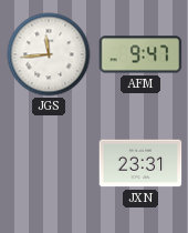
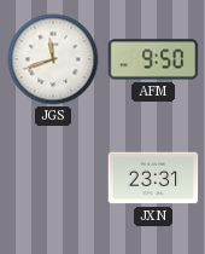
JGS: 11:44 -> 11:42 (53, 59)
AFM: 9:47 -> 9:50 (153, 59)
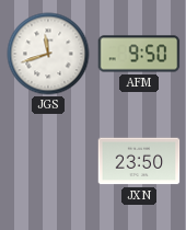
JXN: 23:31 -> 23:50 (139, 161)
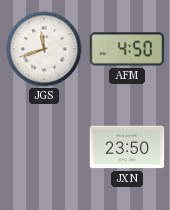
AFM: 9:50 -> 4:50 (127, 49)
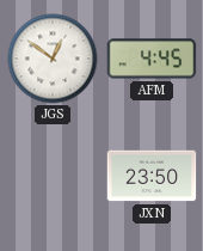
JGS: 11:42 -> 12:51 (53, 59)
AFM: 4:50 -> 4:45 (152, 59)
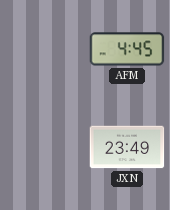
JGS: 12:51 -> none (53, 59)
JXN: 23:50 -> 23:49 (127, 147)
